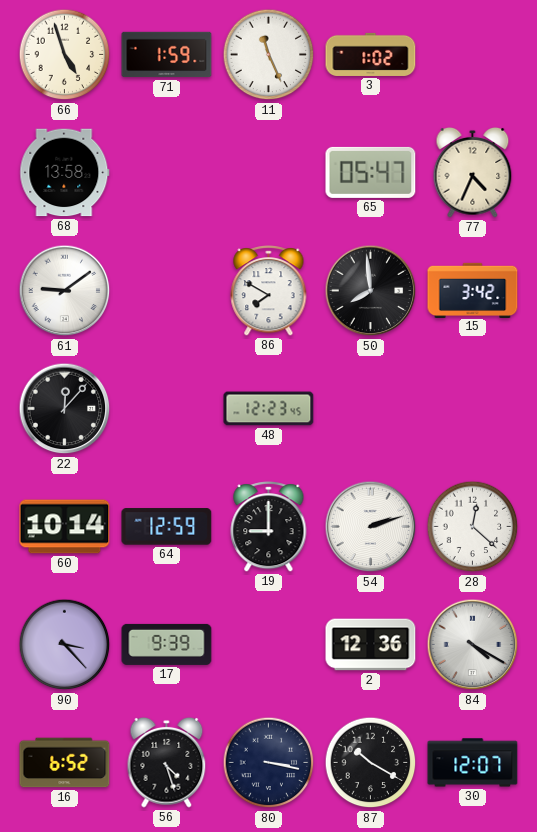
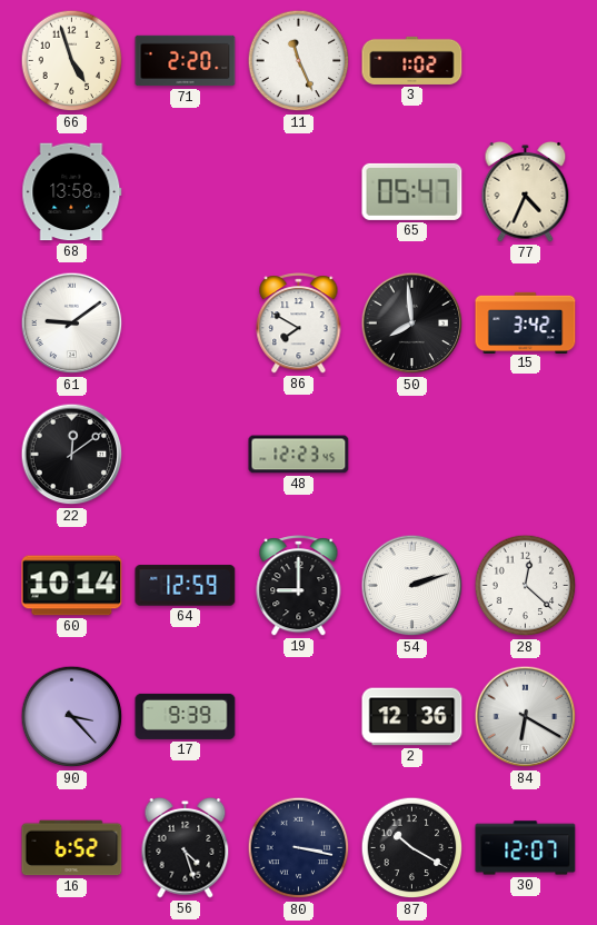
71: 1:59 -> 2:20 (186, 61)
22: 12:07 -> 12:09 (72, 455)
84: 4:20 -> 6:20 (526, 717)
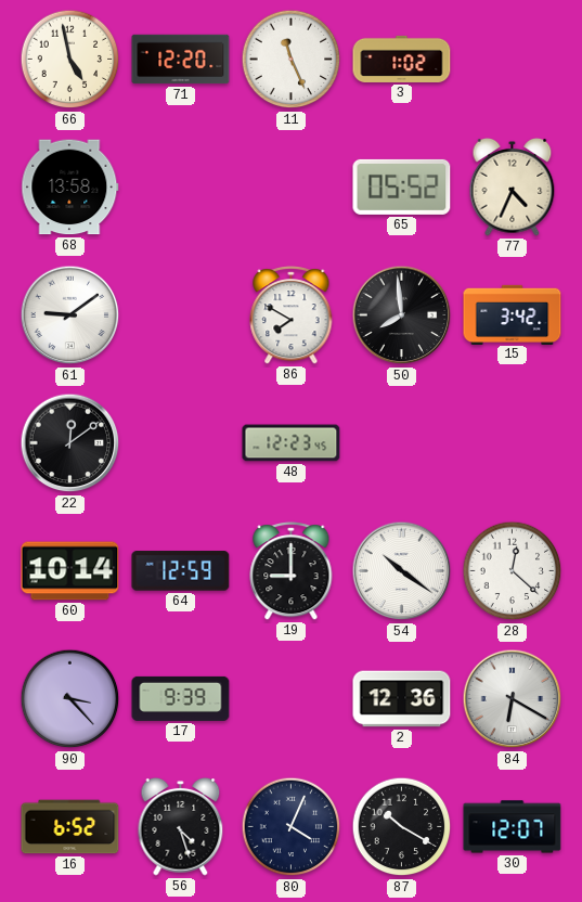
66: 4:57 -> 4:58 (70, 60)
71: 2:20 -> 12:20 (181, 60)
65: 05:47 -> 05:52 (402, 186)
54: 2:12 -> 10:21 (402, 571)
80: 3:17 -> 4:04 (292, 827)
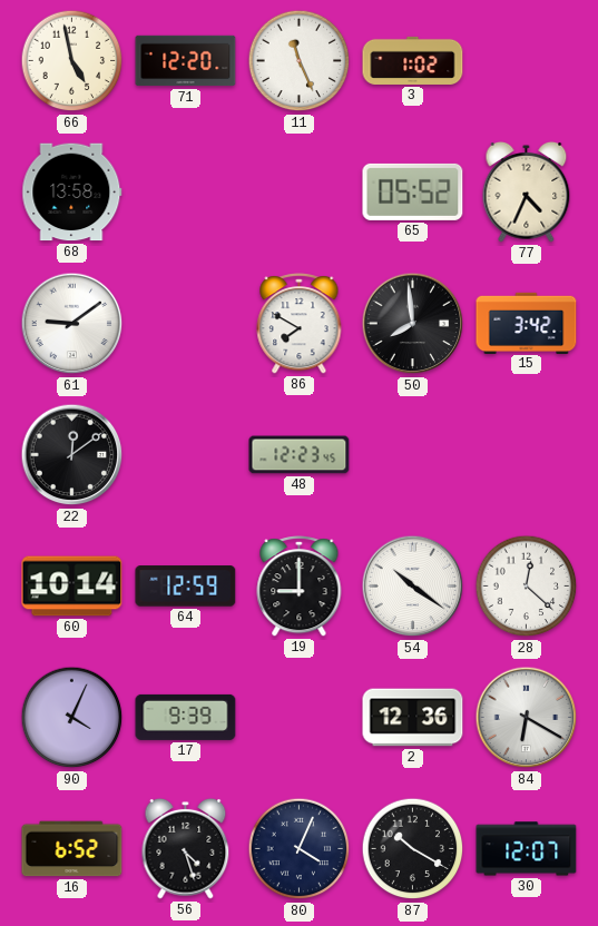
90: 3:23 -> 4:04 (72, 718)
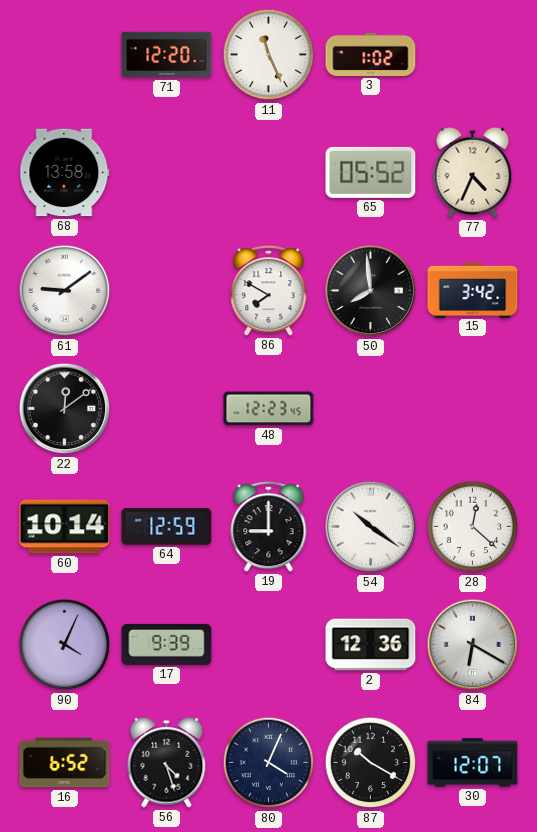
66: 4:58 -> none (72, 61)
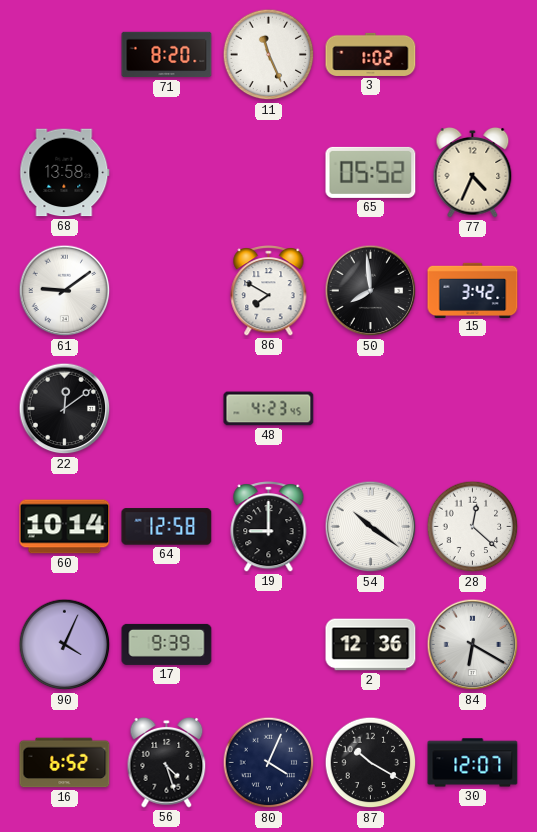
71: 12:20 -> 8:20 (167, 55)
48: 12:23 -> 4:23 (269, 409)
64: 12:59 -> 12:58 (167, 527)
